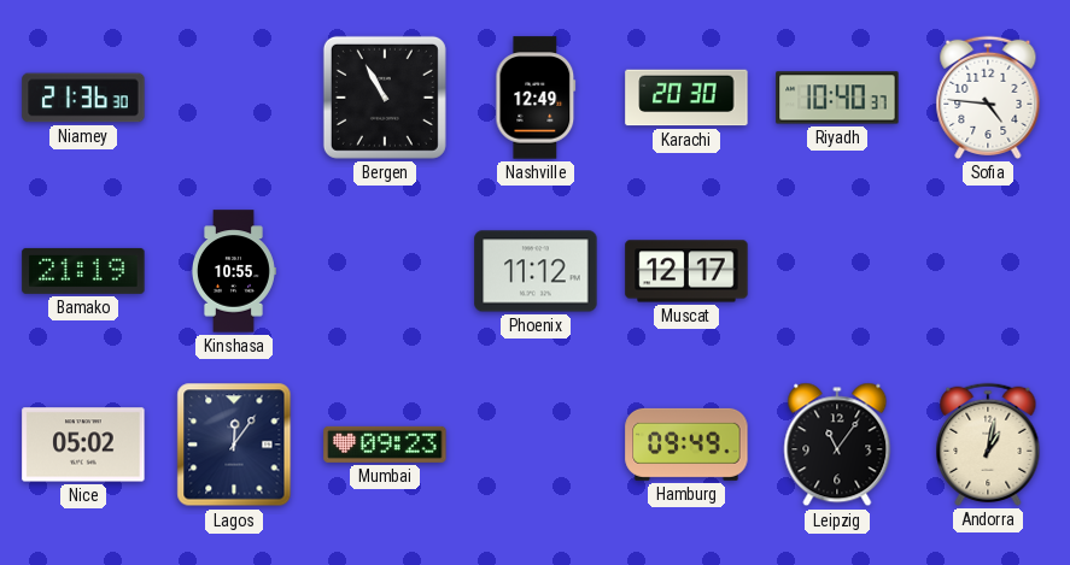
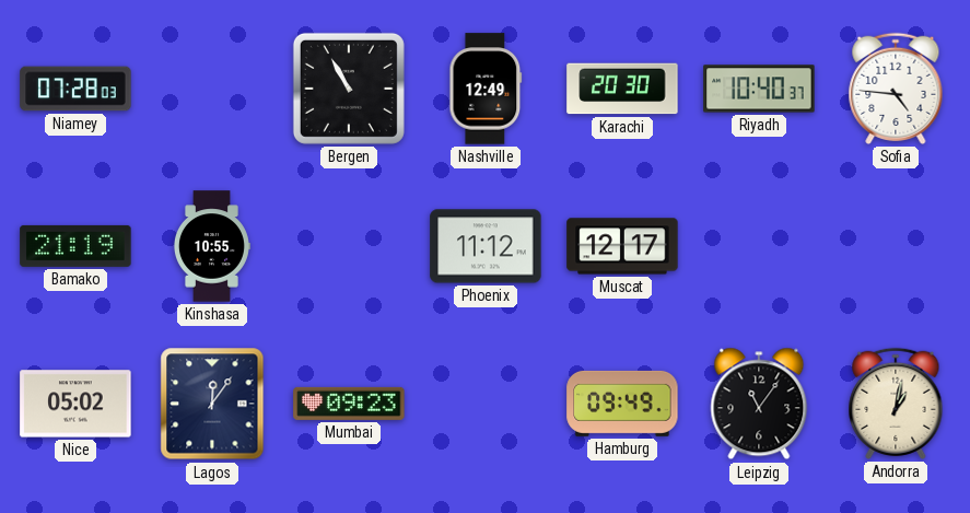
Niamey: 21:36 -> 07:28 (75, 89)
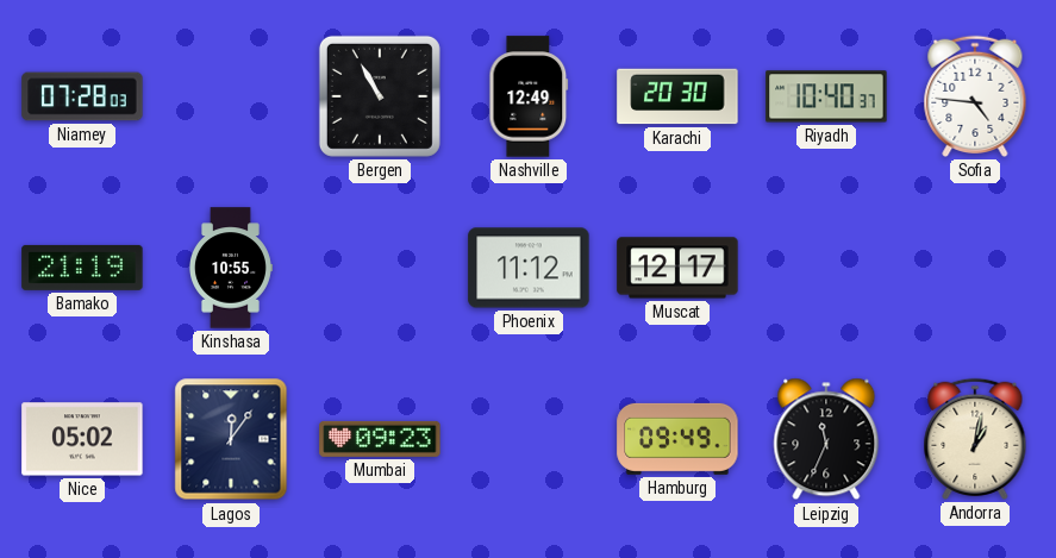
Leipzig: 11:06 -> 11:34 (826, 439)
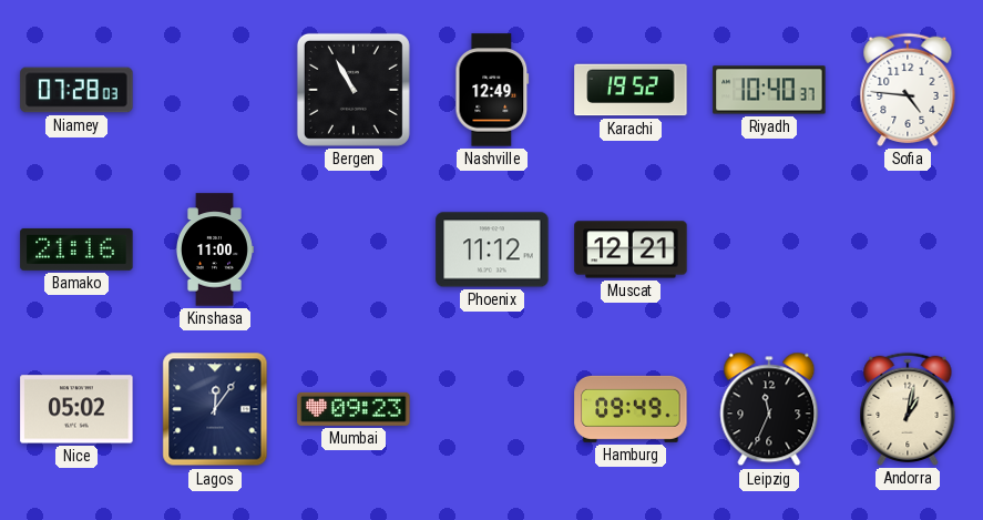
Karachi: 20:30 -> 19:52 (631, 90)
Bamako: 21:19 -> 21:16 (76, 249)
Kinshasa: 10:55 -> 11:00 (214, 249)
Muscat: 12:17 -> 12:21 (631, 249)
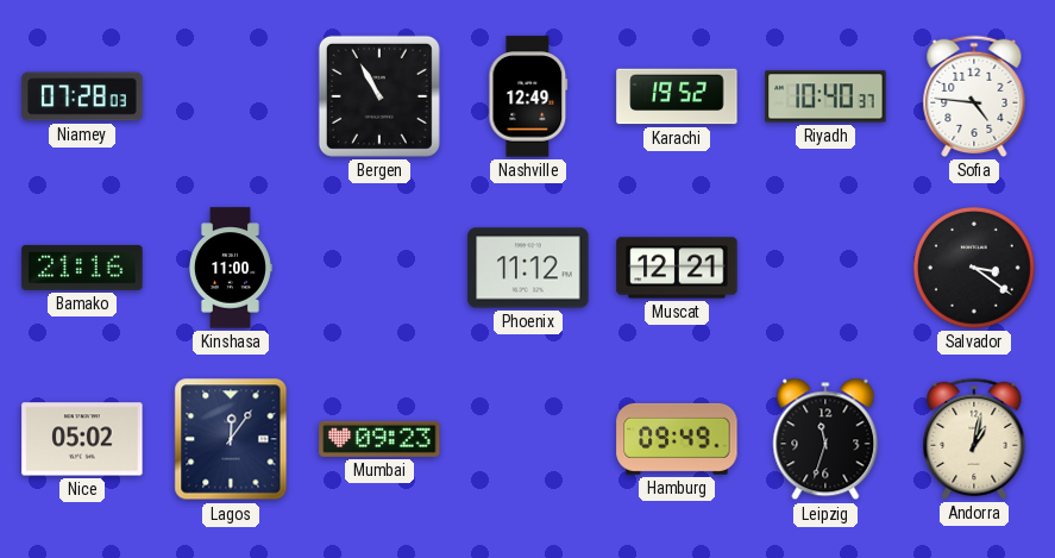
Salvador: none -> 3:21 (974, 268)
Leipzig: 11:34 -> 11:33 (825, 439)
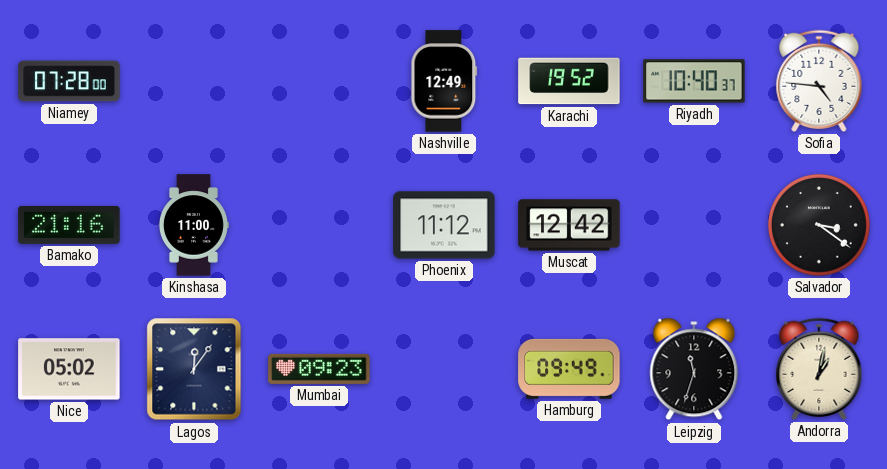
Niamey: 07:28:03 -> 07:28:00 (69, 81)
Bergen: 10:55 -> none (379, 96)
Muscat: 12:21 -> 12:42 (569, 225)
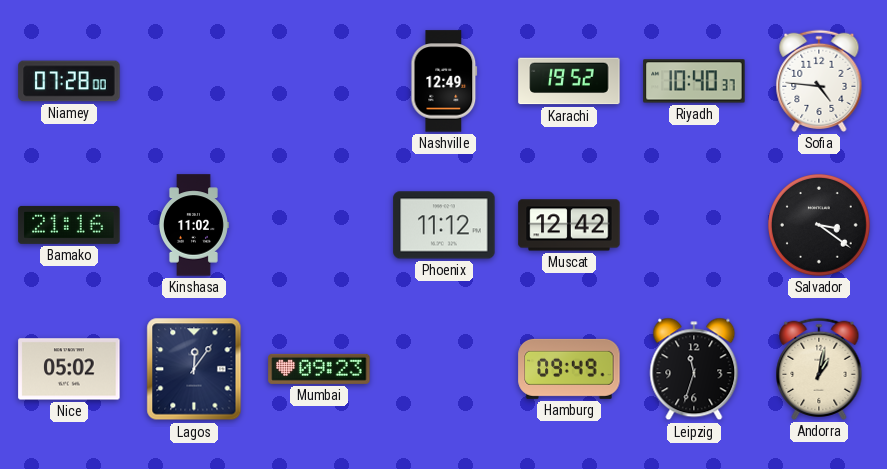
Kinshasa: 11:00 -> 11:02 (193, 225)
